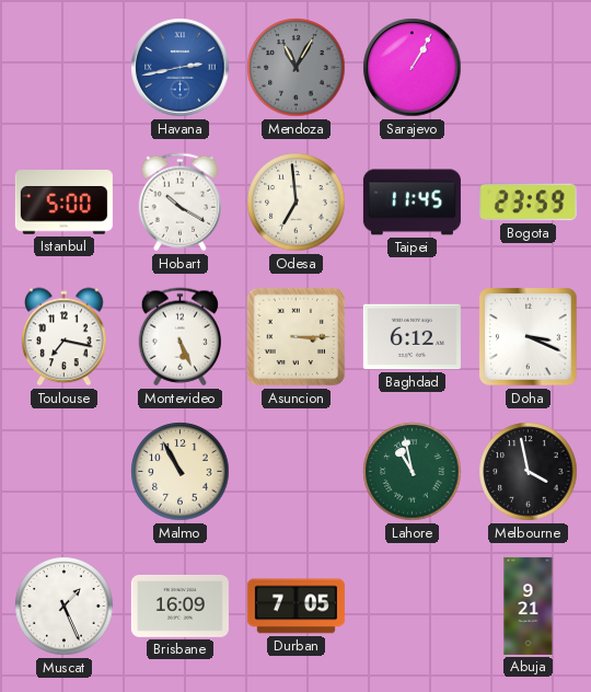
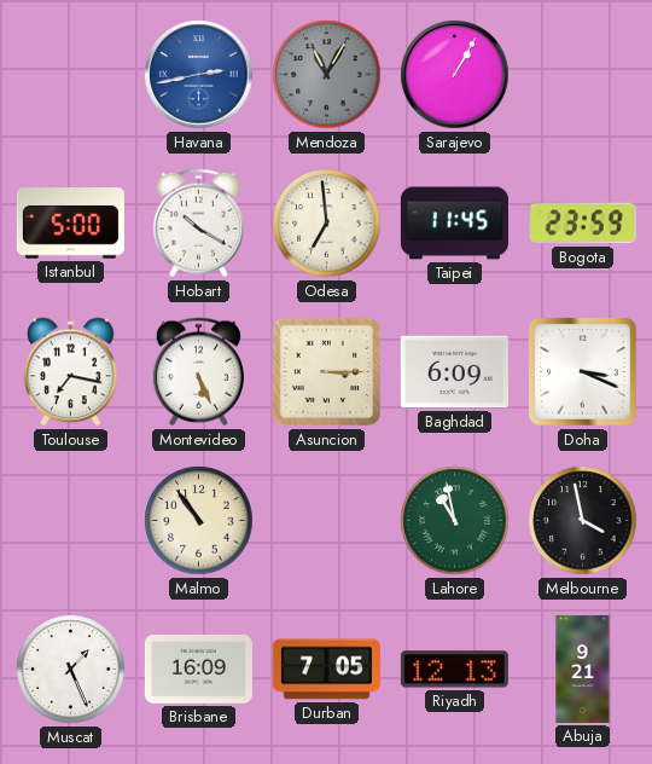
Baghdad: 6:12 -> 6:09 (454, 372)
Malmo: 10:55 -> 10:54 (199, 521)
Riyadh: none -> 12:13 (454, 670)
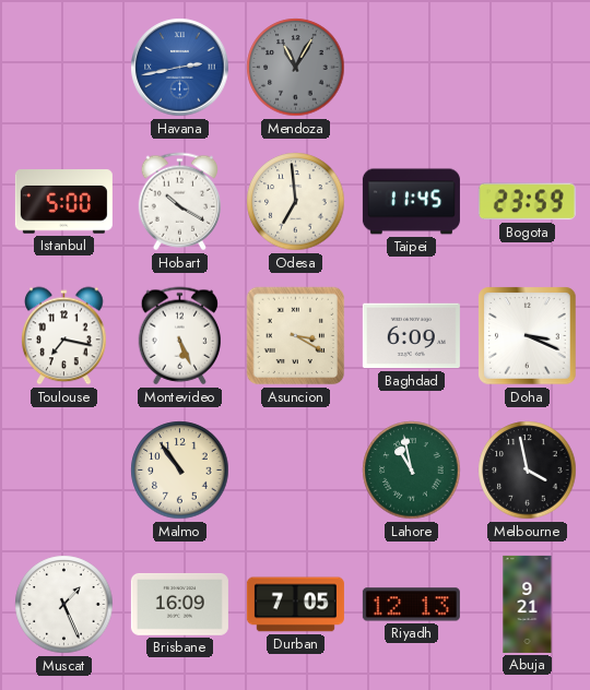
Sarajevo: 1:05 -> none (455, 75)
Asuncion: 3:15 -> 3:20 (296, 336)
